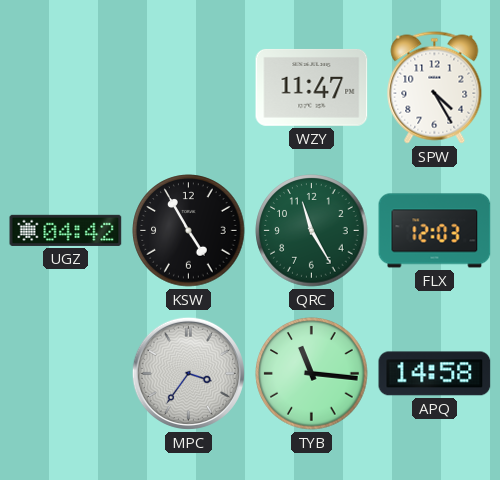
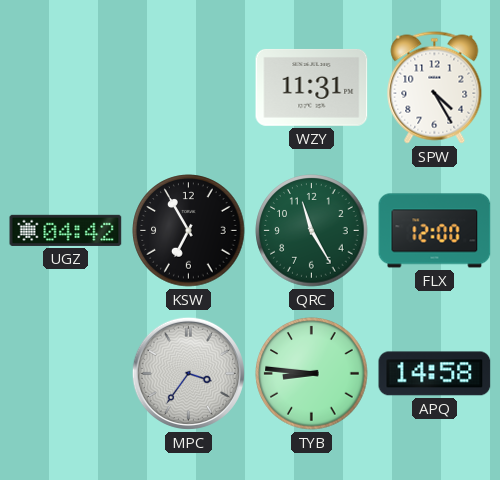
WZY: 11:47 -> 11:31 (312, 87)
KSW: 4:55 -> 6:55 (189, 231)
FLX: 12:03 -> 12:00 (435, 231)
TYB: 11:16 -> 8:46 (312, 374)
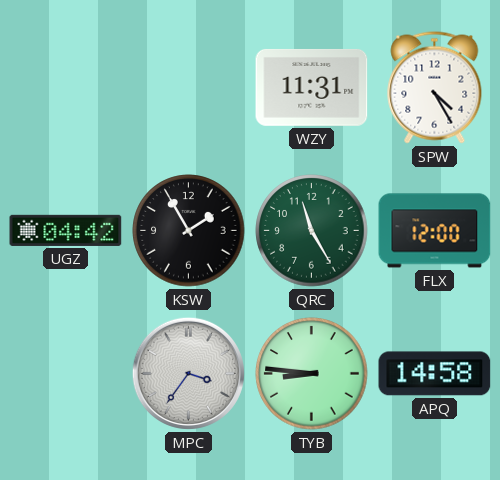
KSW: 6:55 -> 1:55 (189, 231)
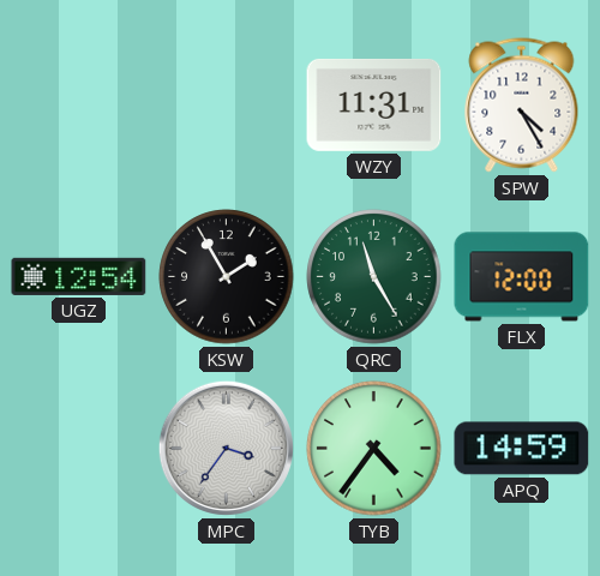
UGZ: 04:42 -> 12:54 (79, 276)
TYB: 8:46 -> 4:36 (374, 449)
APQ: 14:58 -> 14:59 (522, 449)
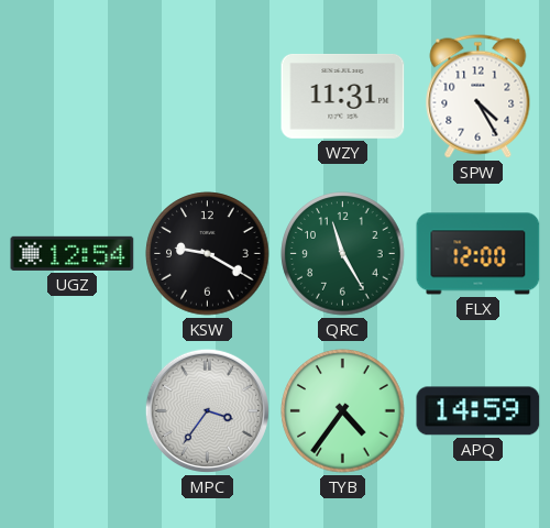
KSW: 1:55 -> 9:20 (208, 254)
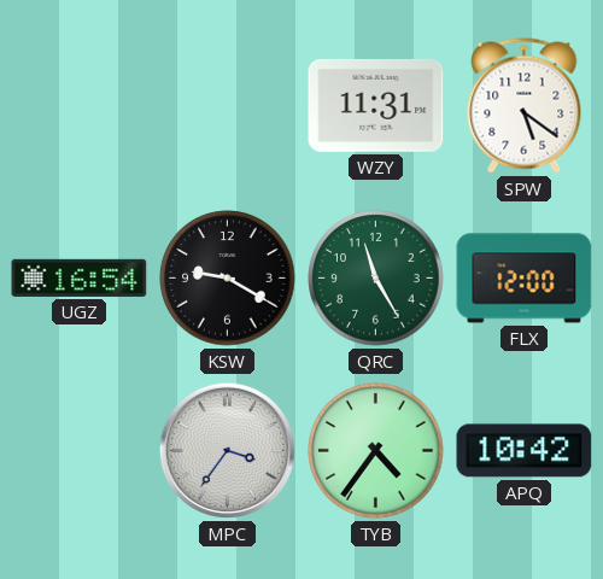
SPW: 4:25 -> 5:21 (525, 106)
UGZ: 12:54 -> 16:54 (80, 277)
APQ: 14:59 -> 10:42 (525, 451)
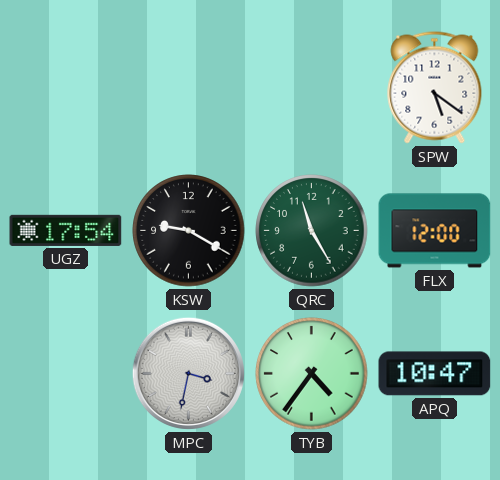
WZY: 11:31 -> none (376, 105)
UGZ: 16:54 -> 17:54 (66, 230)
MPC: 3:36 -> 3:32 (188, 373)
APQ: 10:42 -> 10:47 (435, 374)
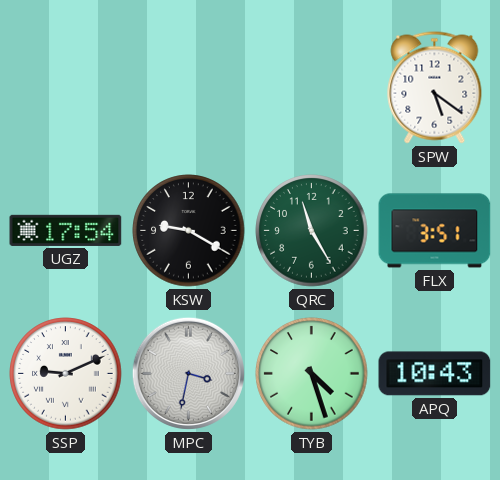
FLX: 12:00 -> 3:51 (435, 231)
SSP: none -> 9:11 (66, 374)
TYB: 4:36 -> 4:27 (312, 374)
APQ: 10:47 -> 10:43 (435, 374)
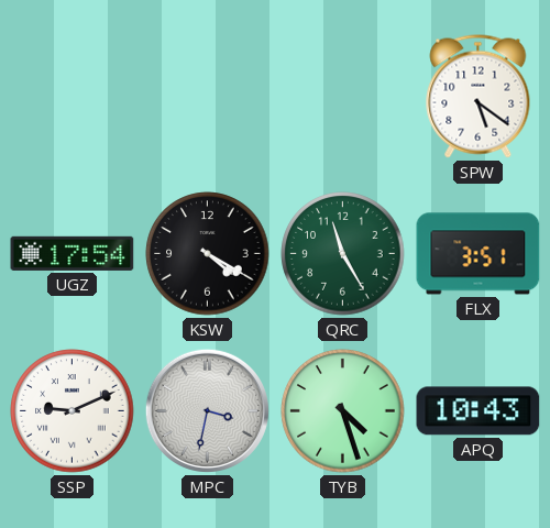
KSW: 9:20 -> 4:20 (208, 254)
